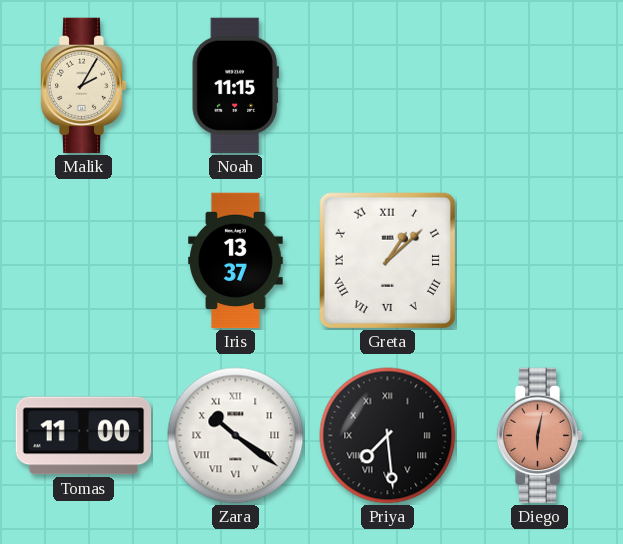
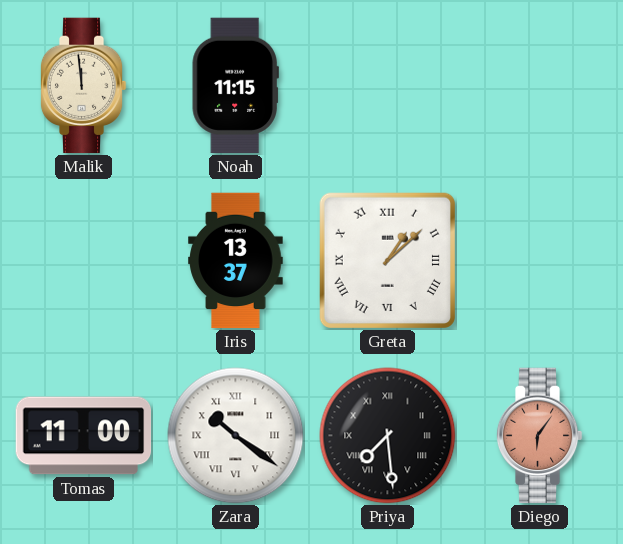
Malik: 2:05 -> 11:59 (83, 86)
Diego: 6:02 -> 6:06 (539, 436)
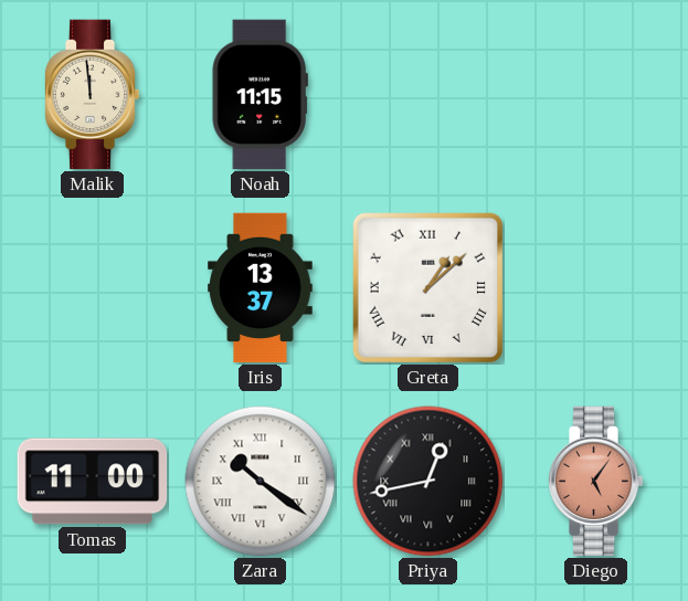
Priya: 7:29 -> 12:43 (428, 482)
Diego: 6:06 -> 5:06 (595, 482)
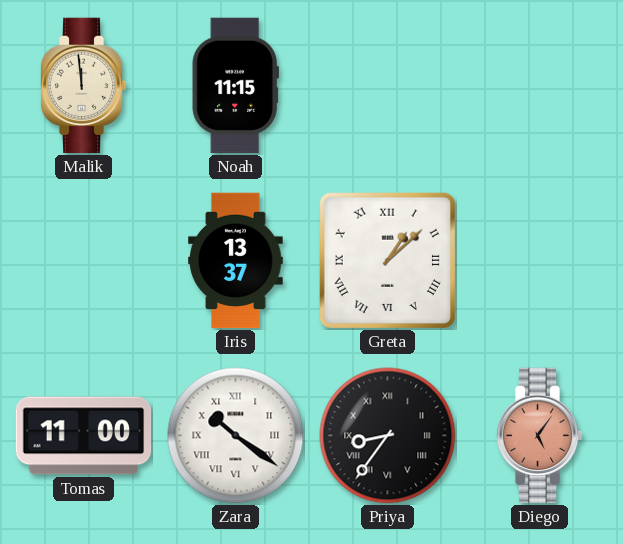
Priya: 12:43 -> 8:36 (388, 436)
